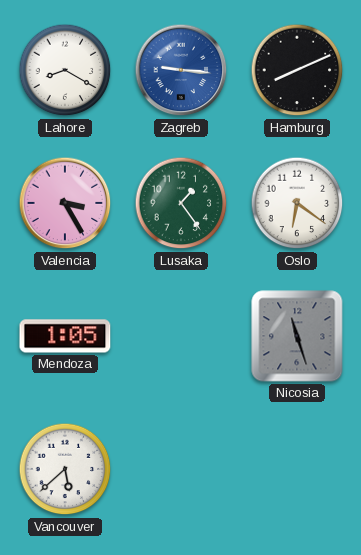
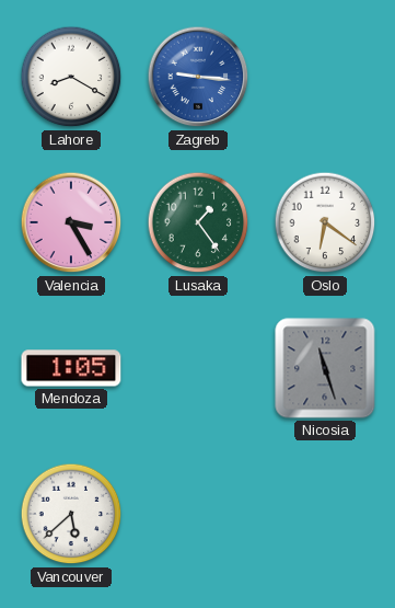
Hamburg: 8:11 -> none (297, 70)
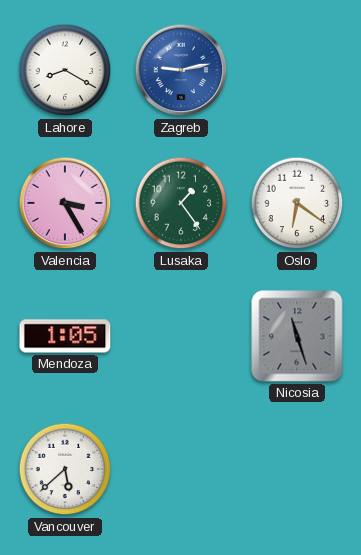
Zagreb: 9:16 -> 9:13 (181, 70)
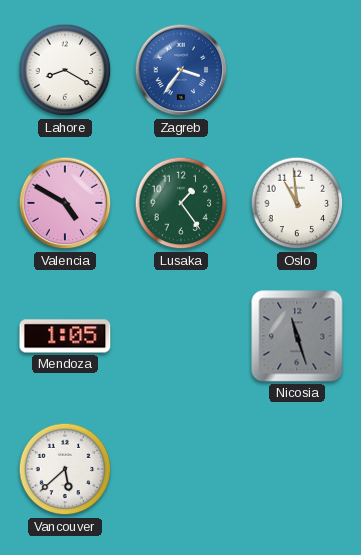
Zagreb: 9:13 -> 3:36 (181, 70)
Valencia: 3:25 -> 4:50 (65, 203)
Oslo: 6:21 -> 10:59 (297, 203)
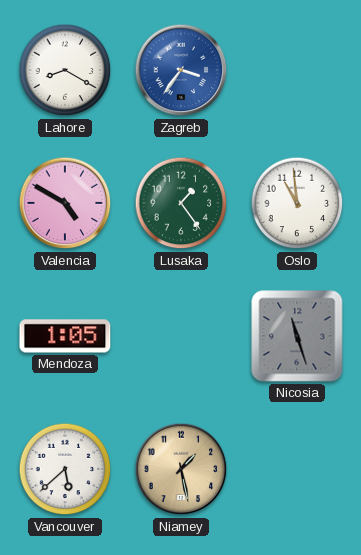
Niamey: none -> 1:28 (181, 469)
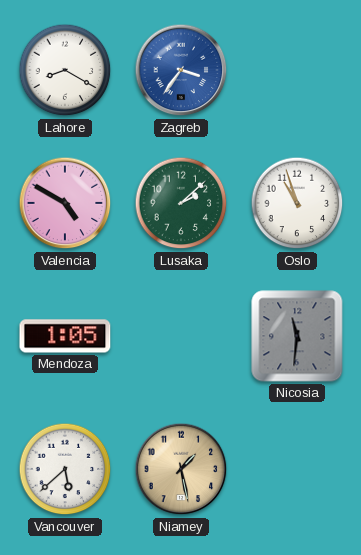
Lusaka: 1:24 -> 2:08 (181, 203)
Oslo: 10:59 -> 10:57 (297, 203)
Nicosia: 11:27 -> 11:31 (297, 336)
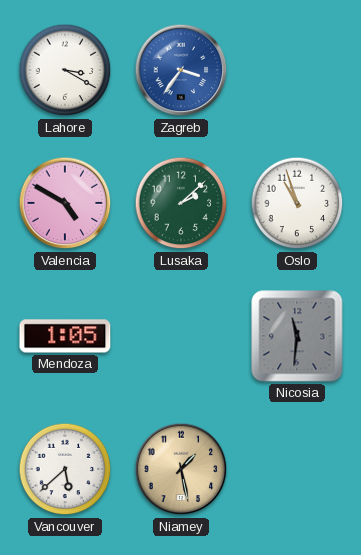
Lahore: 8:20 -> 3:20 (65, 70)
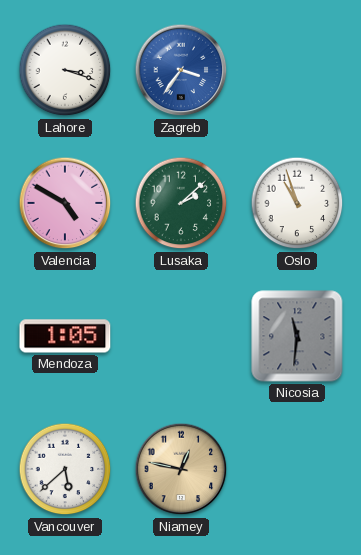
Lahore: 3:20 -> 3:18 (65, 70)
Niamey: 1:28 -> 12:47 (181, 469)
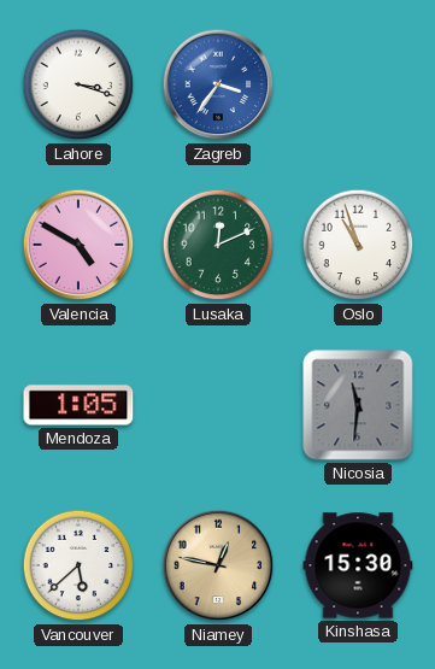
Lusaka: 2:08 -> 12:11 (218, 245)
Kinshasa: none -> 15:30 (358, 565)
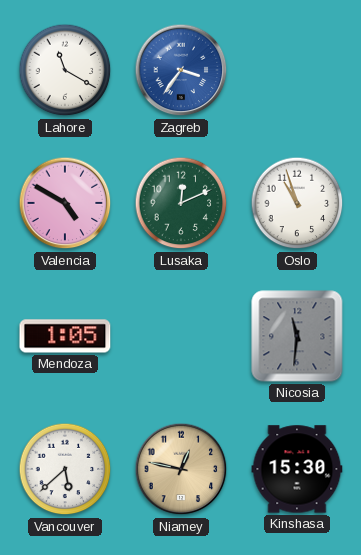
Lahore: 3:18 -> 11:20 (65, 70)
